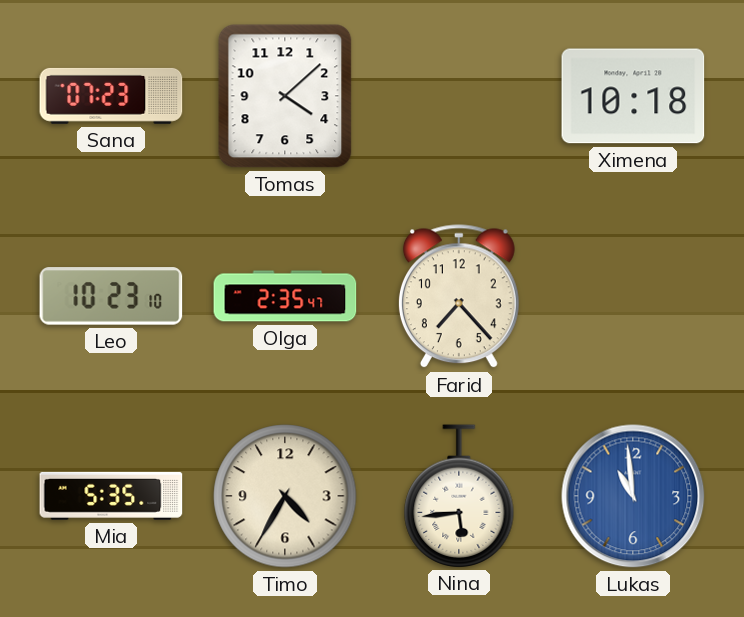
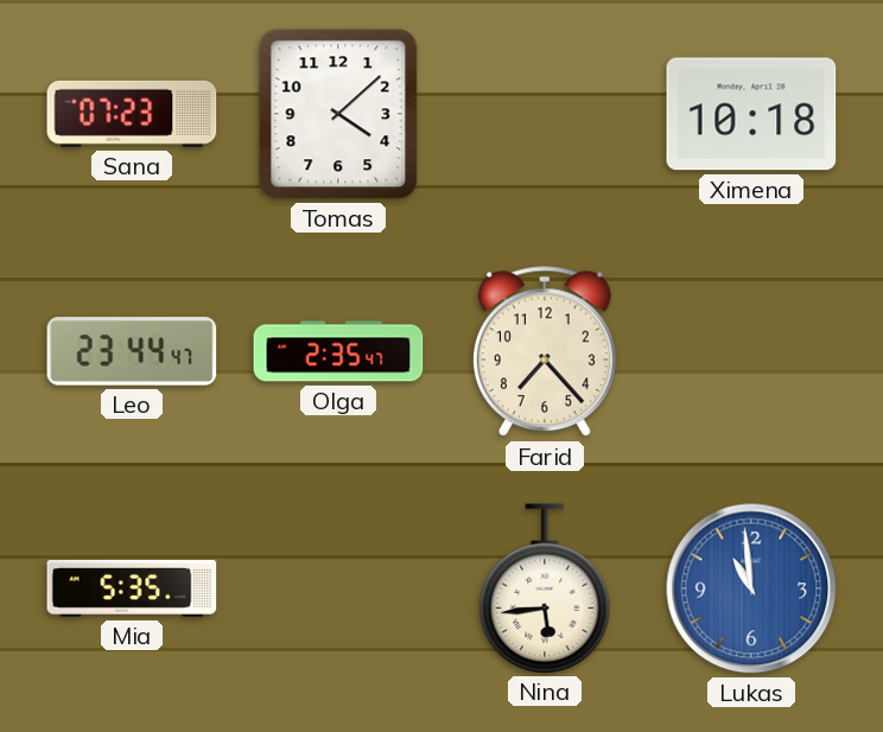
Leo: 10:23 -> 23:44 (132, 351)
Timo: 4:35 -> none (285, 496)
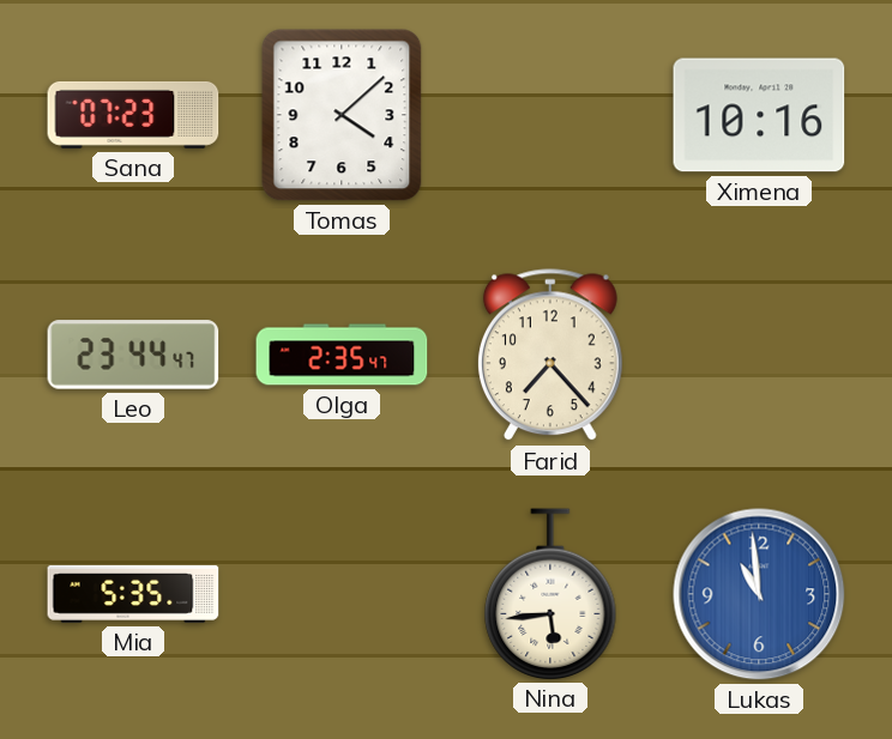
Ximena: 10:18 -> 10:16 (759, 115)
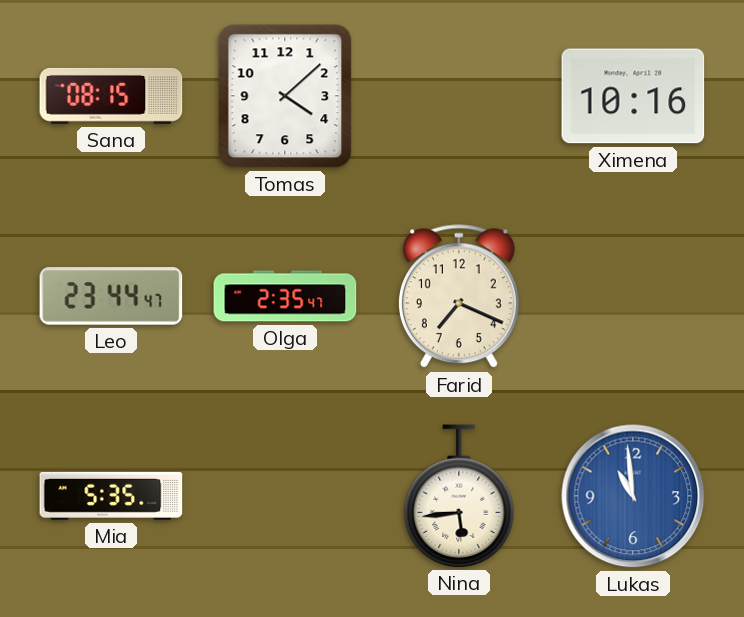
Sana: 07:23 -> 08:15 (111, 96)
Farid: 7:23 -> 7:19 (459, 297)
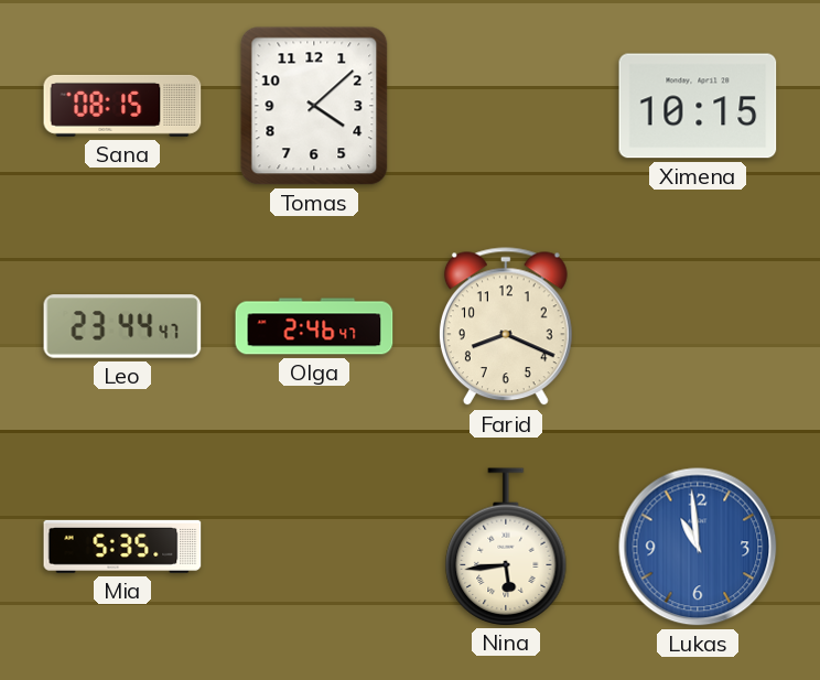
Ximena: 10:16 -> 10:15 (698, 106)
Olga: 2:35 -> 2:46 (314, 326)
Farid: 7:19 -> 8:19 (506, 327)
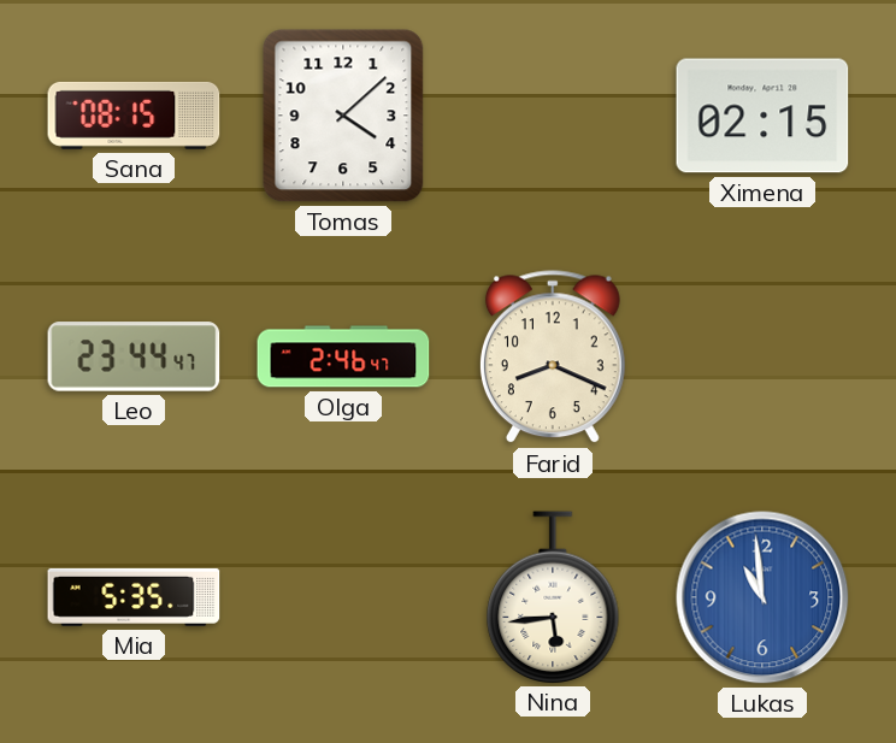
Ximena: 10:15 -> 02:15 (762, 116)
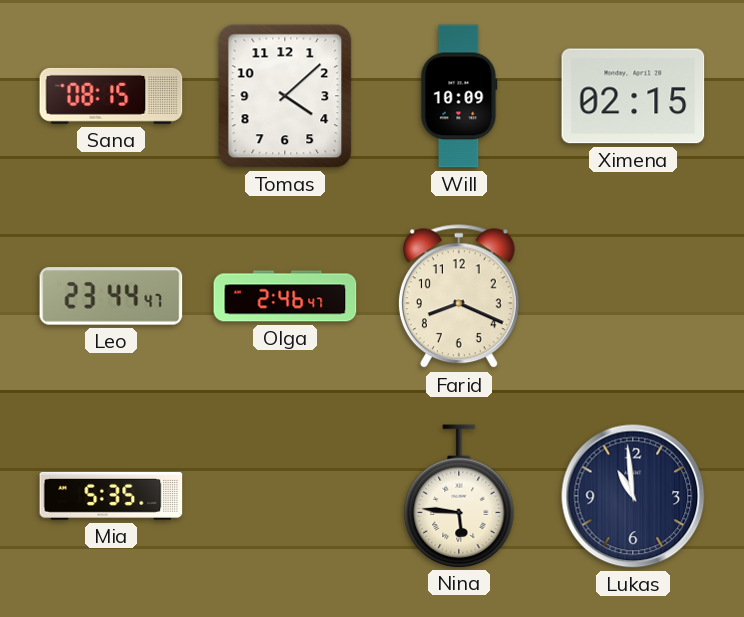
Will: none -> 10:09 (459, 96)
Nina: 5:44 -> 5:46 (459, 496)
Lukas dial: blue -> navy (633, 496)
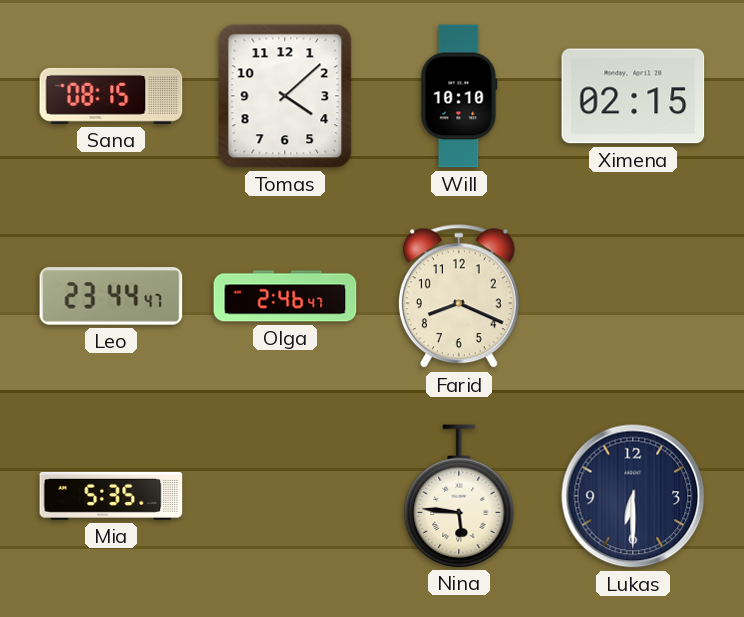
Will: 10:09 -> 10:10 (459, 96)
Lukas: 10:59 -> 6:30 (633, 496)
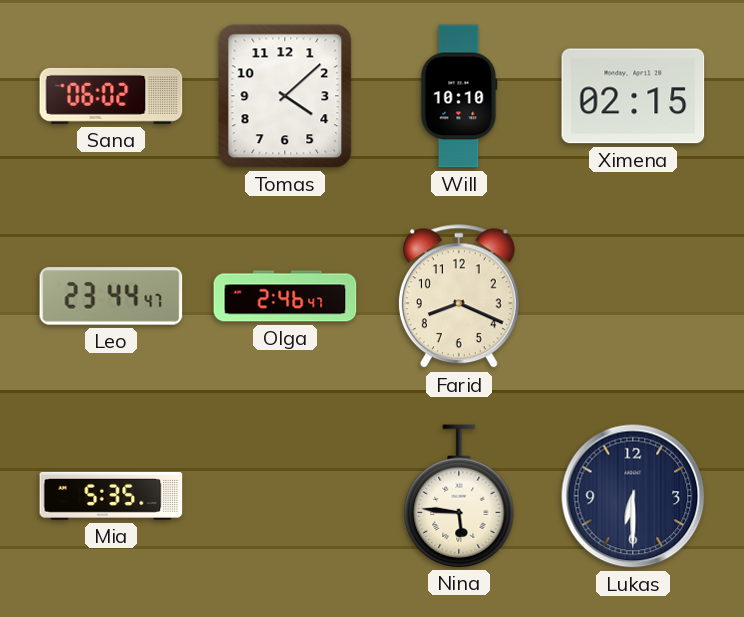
Sana: 08:15 -> 06:02 (111, 96)
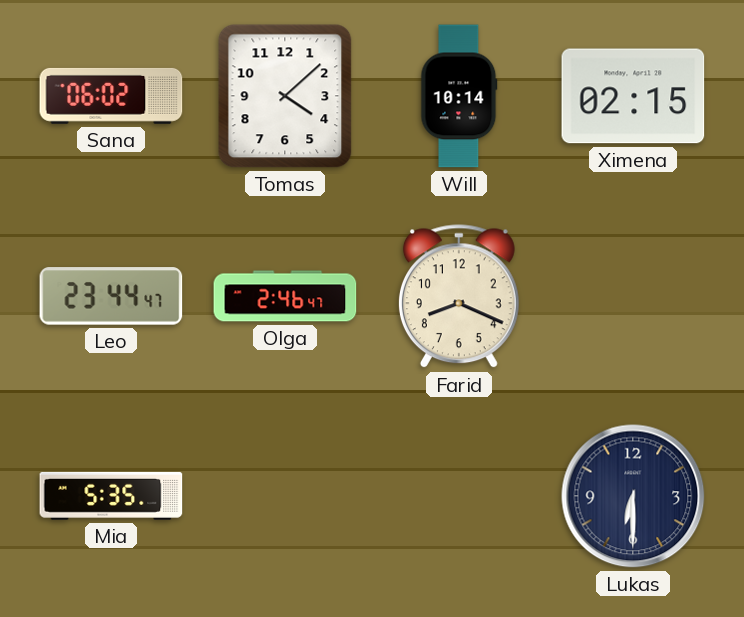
Will: 10:10 -> 10:14 (459, 96)
Nina: 5:46 -> none (459, 496)
